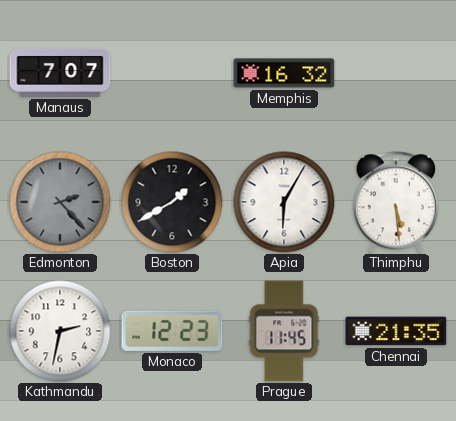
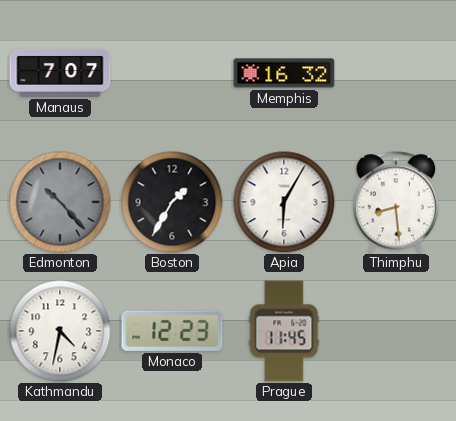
Edmonton: 2:23 -> 10:23 (60, 202)
Boston: 1:40 -> 1:35 (172, 202)
Thimphu: 5:29 -> 8:29 (396, 202)
Kathmandu: 2:32 -> 4:32 (60, 331)
Chennai: 21:35 -> none (396, 331)
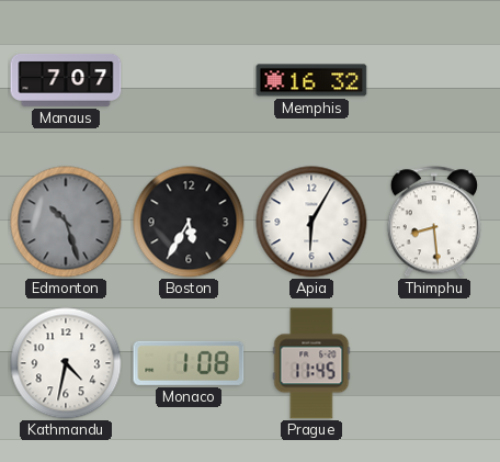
Edmonton: 10:23 -> 10:27 (66, 222)
Boston: 1:35 -> 5:35 (189, 222)
Monaco: 12:23 -> 1:08 (189, 363)
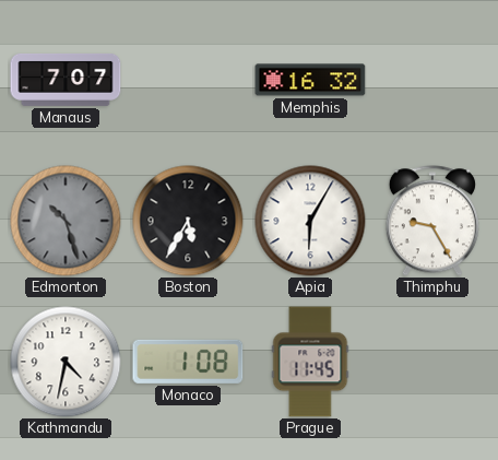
Thimphu: 8:29 -> 9:25 (432, 221)
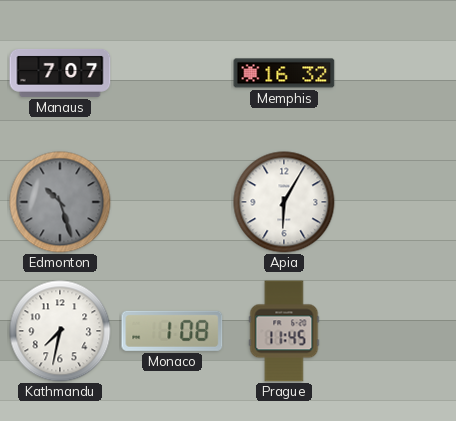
Boston: 5:35 -> none (188, 221)
Thimphu: 9:25 -> none (432, 221)
Kathmandu: 4:32 -> 7:32 (60, 331)
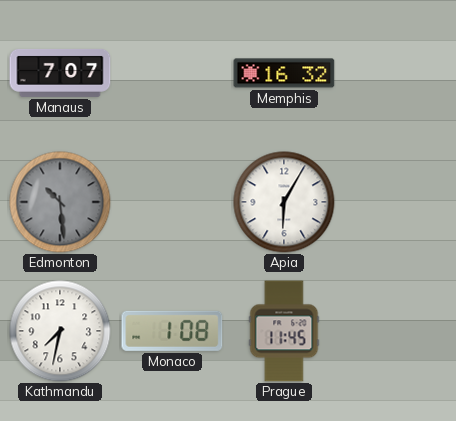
Edmonton: 10:27 -> 10:29 (60, 202)
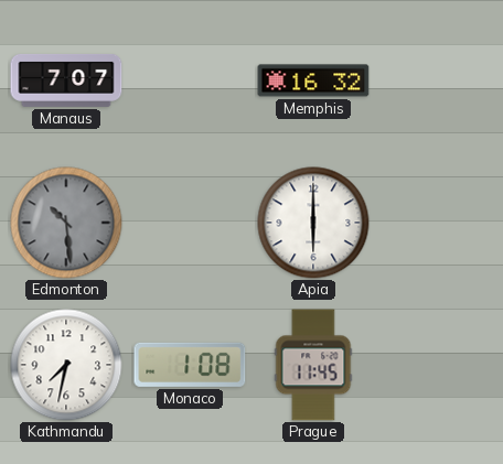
Apia: 6:05 -> 6:00 (313, 223)
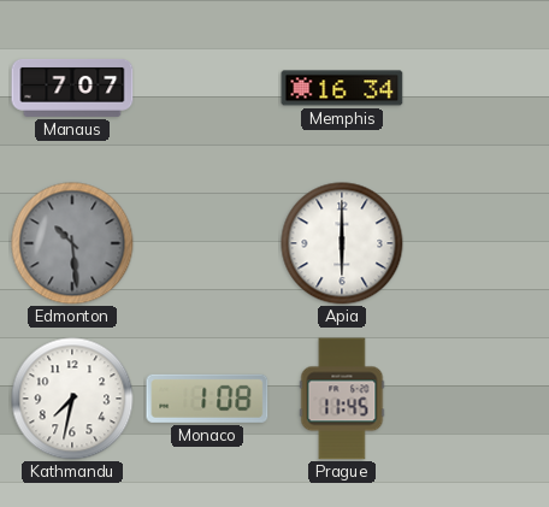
Memphis: 16:32 -> 16:34 (342, 88)
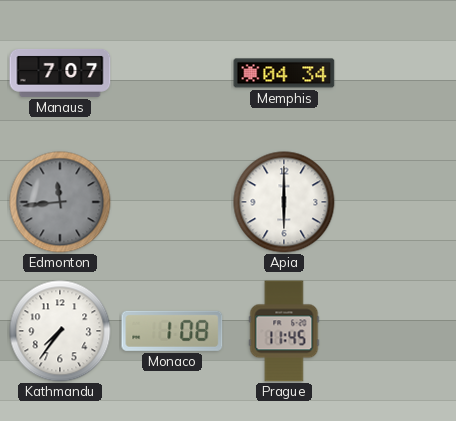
Memphis: 16:34 -> 04:34 (284, 73)
Edmonton: 10:29 -> 11:44 (60, 202)
Kathmandu: 7:32 -> 7:36 (60, 331)
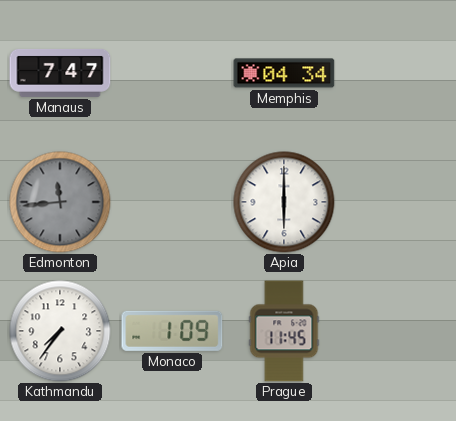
Manaus: 7:07 -> 7:47 (60, 73)
Monaco: 1:08 -> 1:09 (172, 331)
